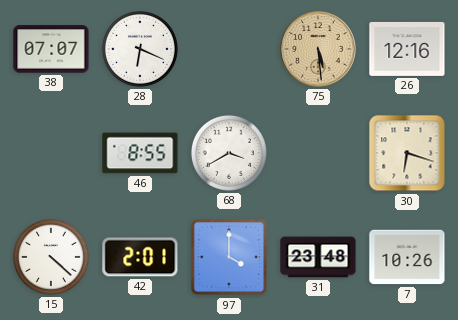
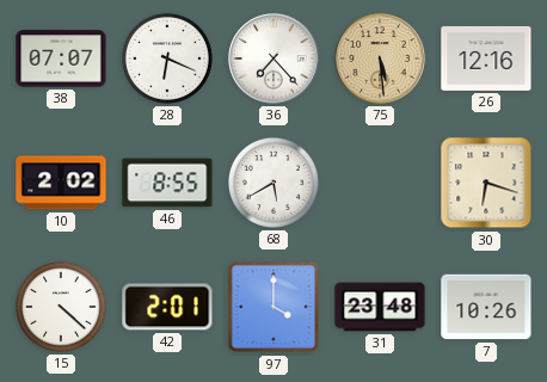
36: none -> 7:23 (273, 58)
10: none -> 2:02 (61, 183)
68: 3:40 -> 5:40 (273, 183)
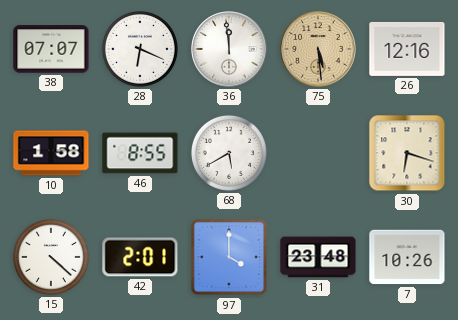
36: 7:23 -> 11:59 (229, 49)
10: 2:02 -> 1:58 (51, 153)
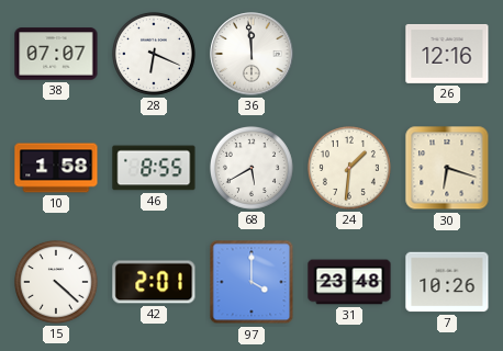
75: 5:29 -> none (318, 49)
24: none -> 1:31 (349, 168)
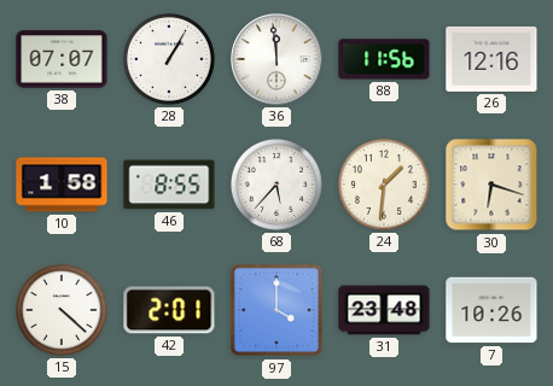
28: 6:19 -> 1:05 (169, 59)
88: none -> 11:56 (384, 59)
68: 5:40 -> 5:37 (276, 185)
